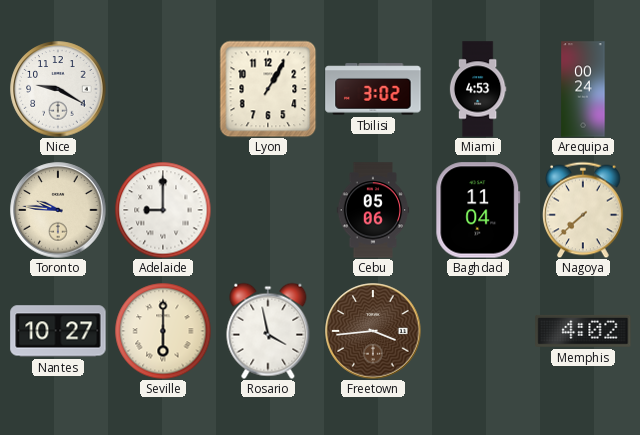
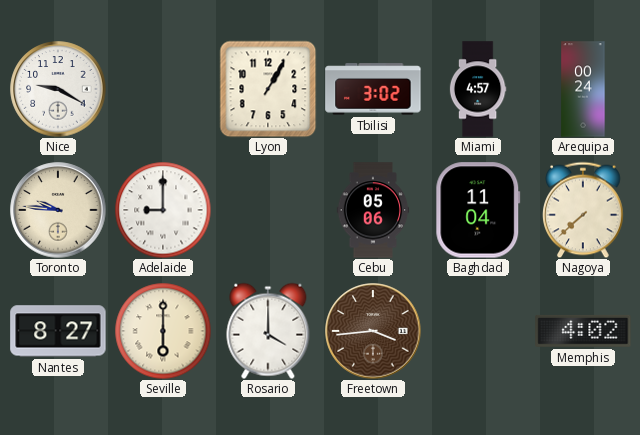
Miami: 4:53 -> 4:57 (478, 89)
Nantes: 10:27 -> 8:27 (58, 331)
Rosario: 3:58 -> 4:00 (268, 331)
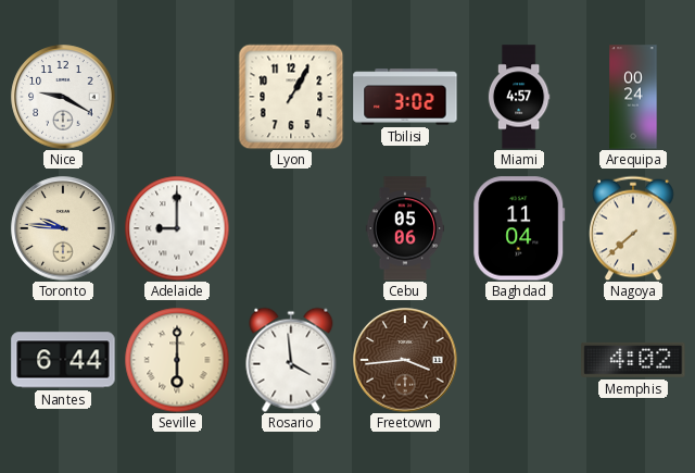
Nantes: 8:27 -> 6:44 (63, 360)
Rosario: 4:00 -> 3:59 (291, 360)
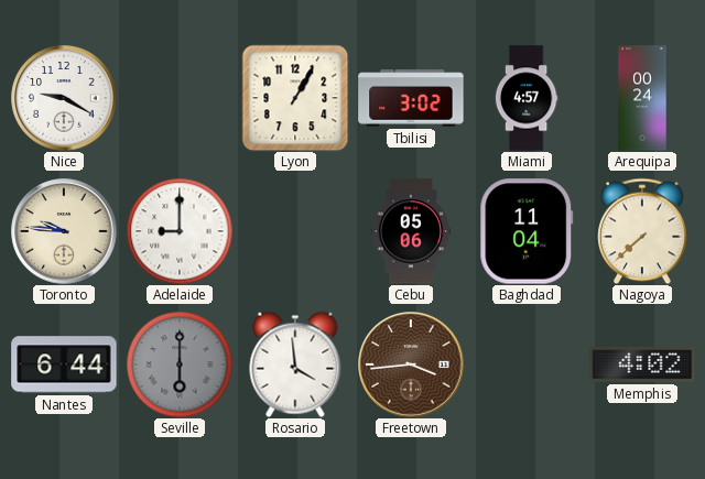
Seville dial: cream -> grey (180, 364)
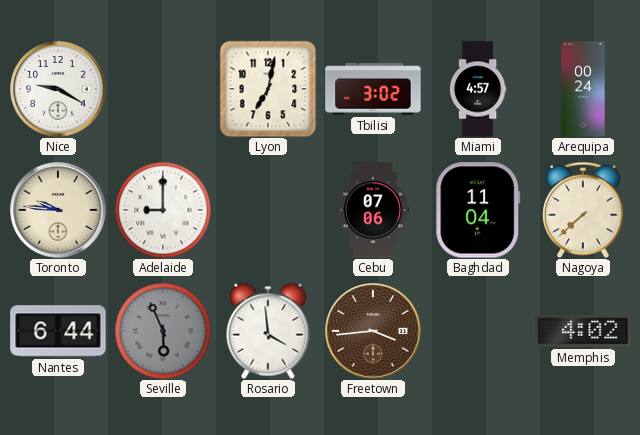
Lyon: 1:05 -> 7:02 (268, 89)
Cebu: 05:06 -> 07:06 (373, 210)
Seville: 6:00 -> 5:56 (163, 331)
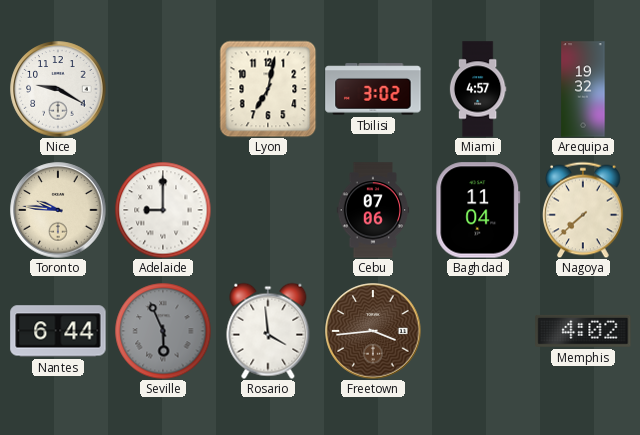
Arequipa: 00:24 -> 19:32 (583, 89)
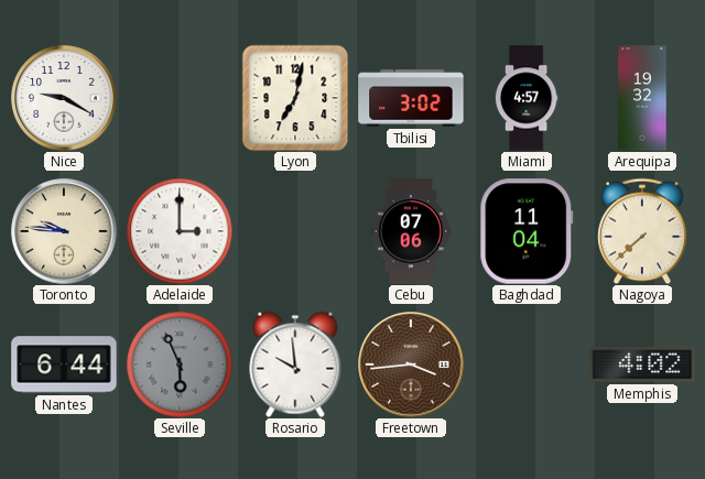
Adelaide: 9:00 -> 3:00 (180, 231)
Rosario: 3:59 -> 9:59 (295, 364)
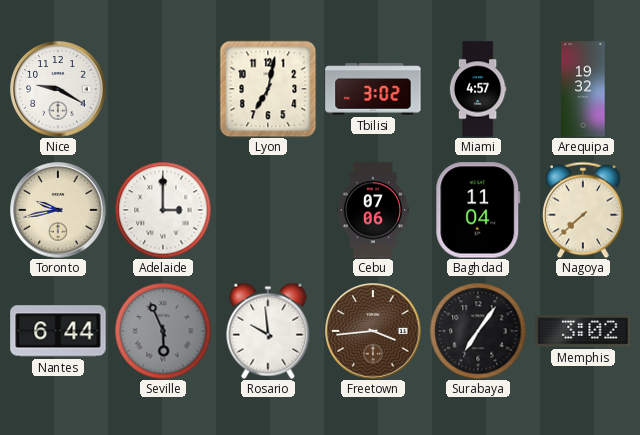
Toronto: 9:46 -> 9:43 (58, 210)
Surabaya: none -> 7:06 (478, 331)
Memphis: 4:02 -> 3:02 (583, 331)
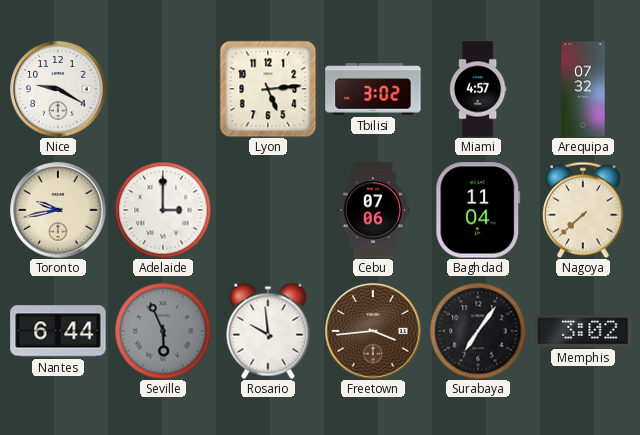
Lyon: 7:02 -> 5:14 (268, 89)
Arequipa: 19:32 -> 07:32 (583, 89)
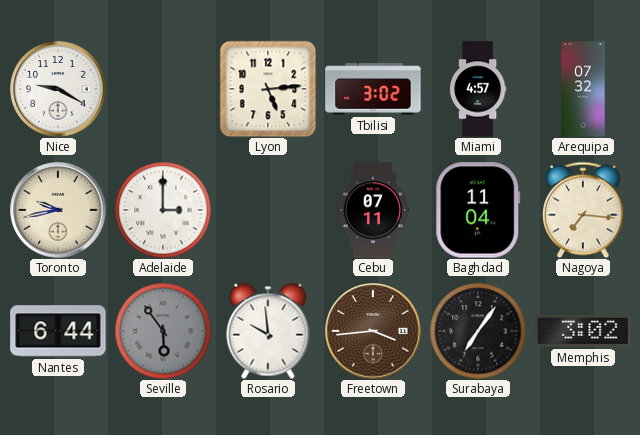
Cebu: 07:06 -> 07:11 (373, 210)
Nagoya: 7:38 -> 7:16 (584, 210)
Seville: 5:56 -> 5:54 (163, 331)
